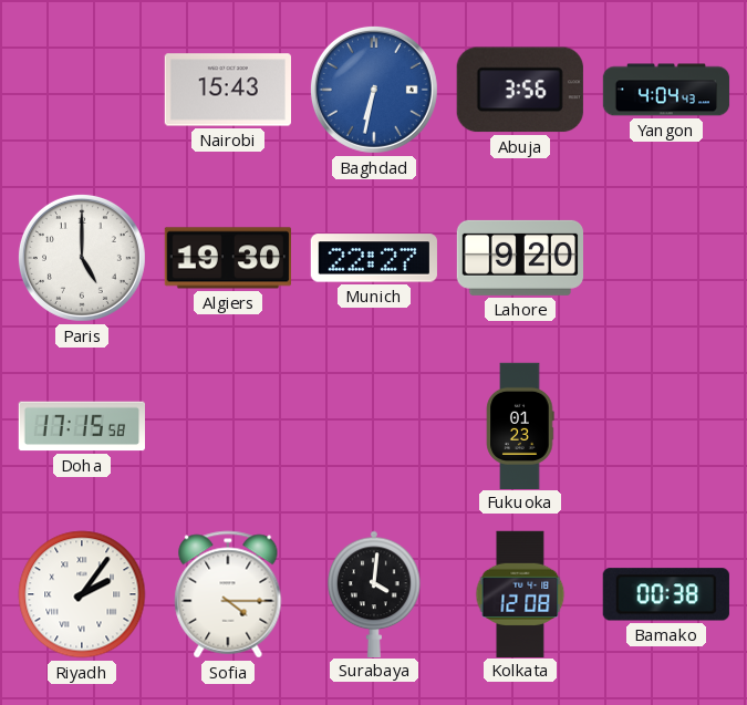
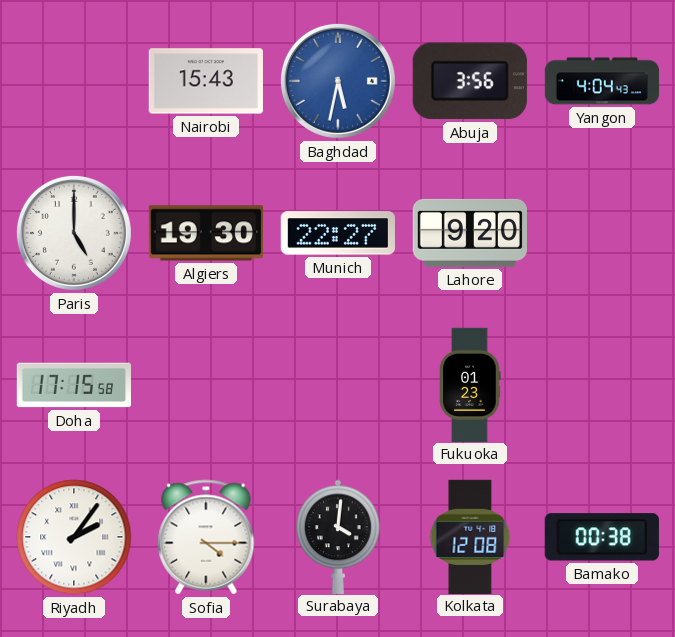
Baghdad: 6:32 -> 5:32 (338, 81)
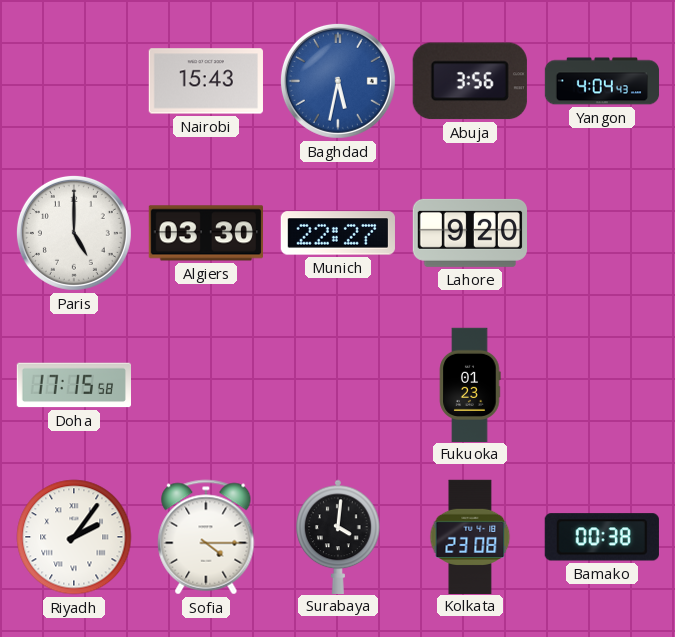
Algiers: 19:30 -> 03:30 (205, 233)
Kolkata: 12:08 -> 23:08 (470, 536)
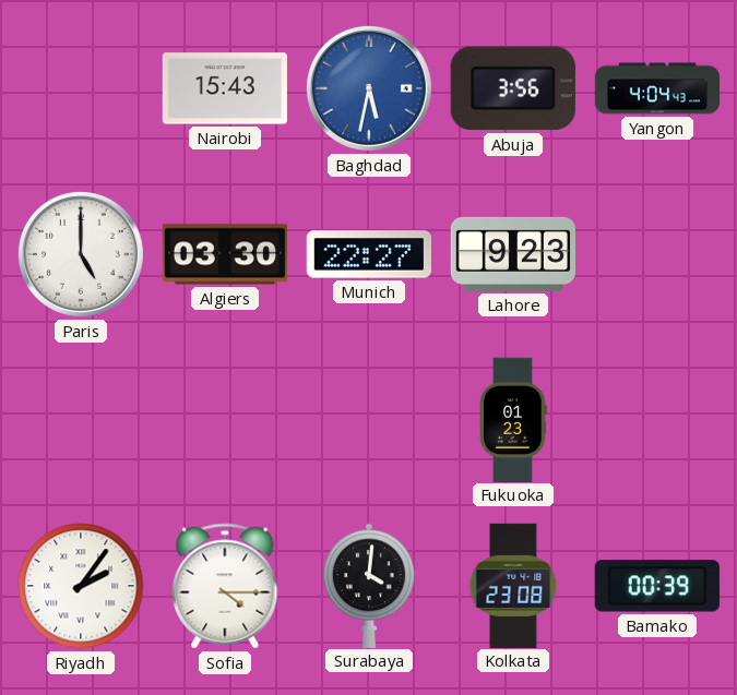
Lahore: 9:20 -> 9:23 (512, 254)
Doha: 17:15 -> none (73, 385)
Bamako: 00:38 -> 00:39 (657, 586)
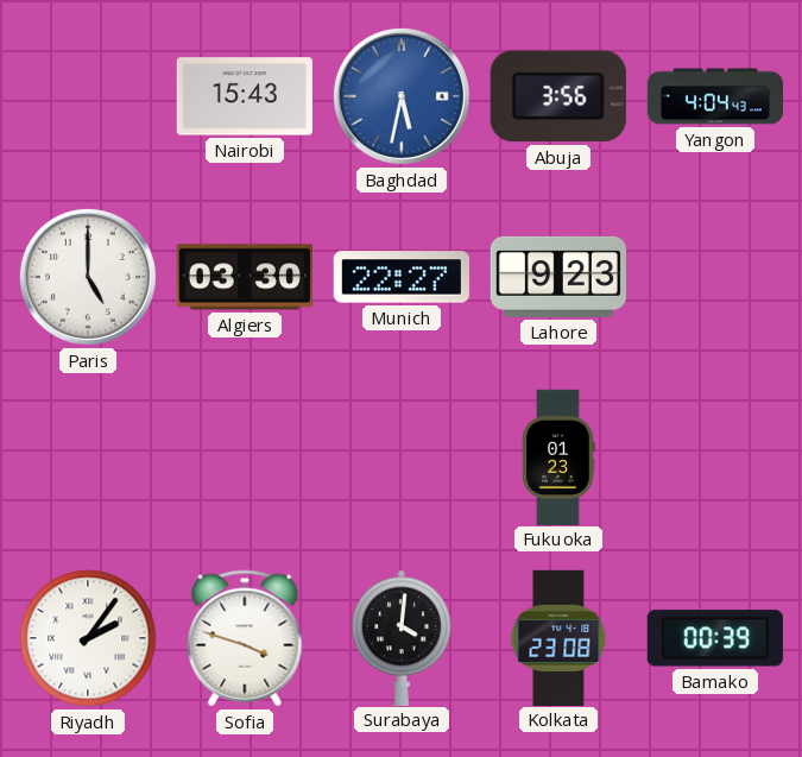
Sofia: 4:15 -> 3:48 (245, 638)
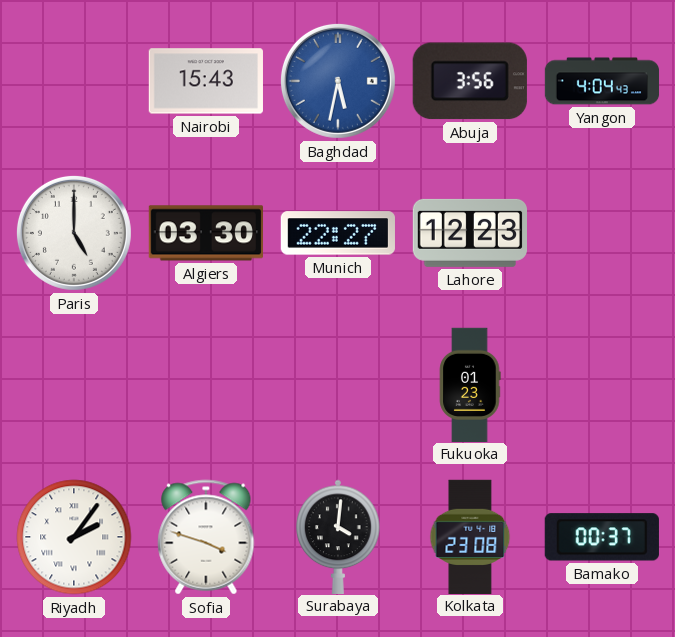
Lahore: 9:23 -> 12:23 (469, 233)
Bamako: 00:39 -> 00:37 (602, 537)
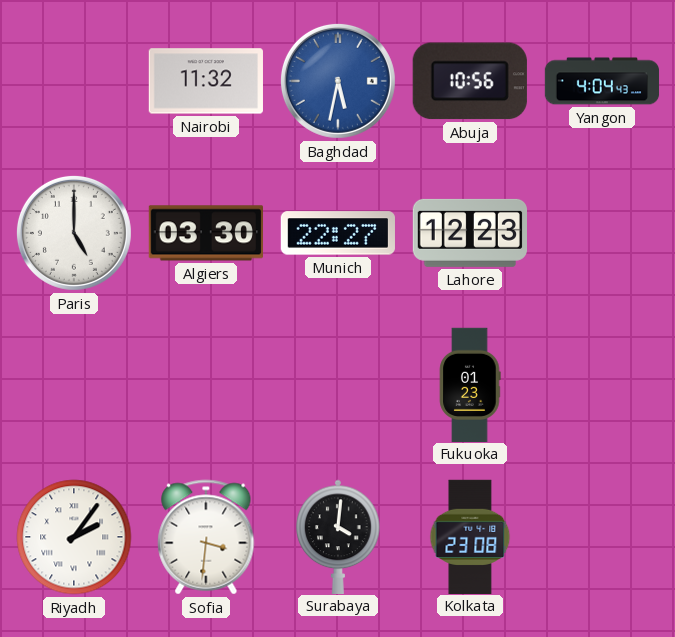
Nairobi: 15:43 -> 11:32 (205, 81)
Abuja: 3:56 -> 10:56 (470, 81)
Sofia: 3:48 -> 3:31 (206, 537)
Bamako: 00:37 -> none (602, 537)
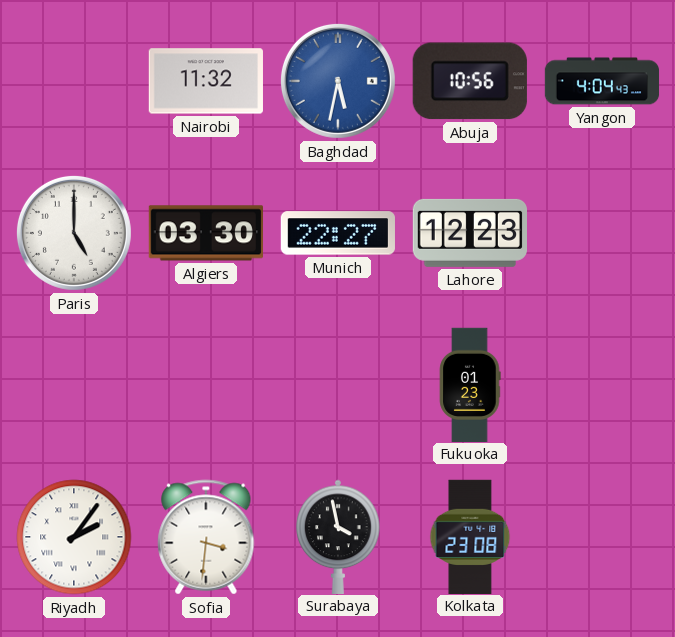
Surabaya: 4:01 -> 3:58 (338, 536)
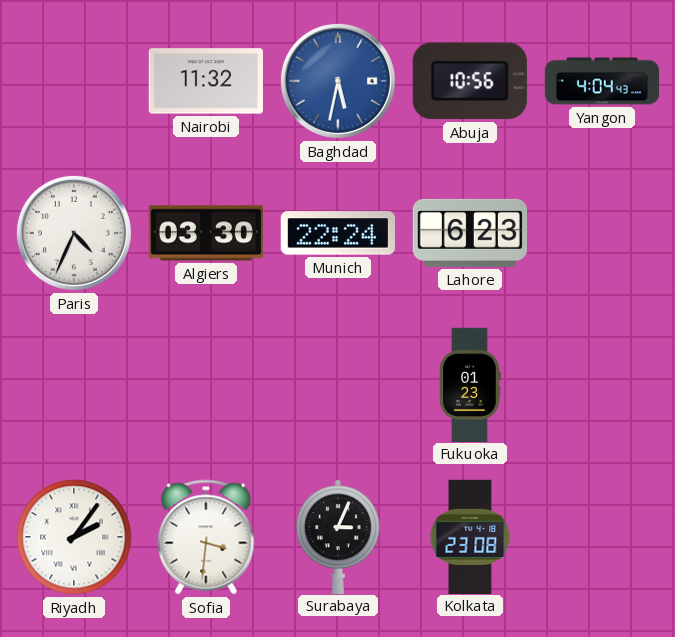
Paris: 5:00 -> 4:34 (74, 233)
Munich: 22:27 -> 22:24 (338, 233)
Lahore: 12:23 -> 6:23 (469, 233)
Surabaya: 3:58 -> 3:04 (338, 536)
